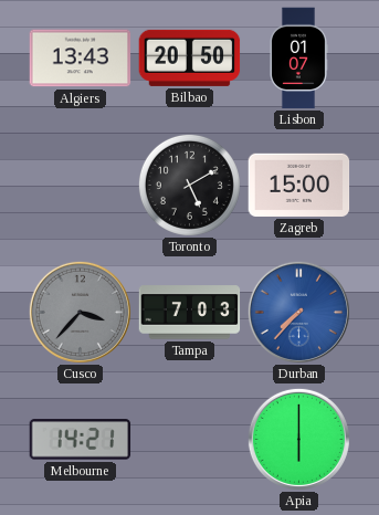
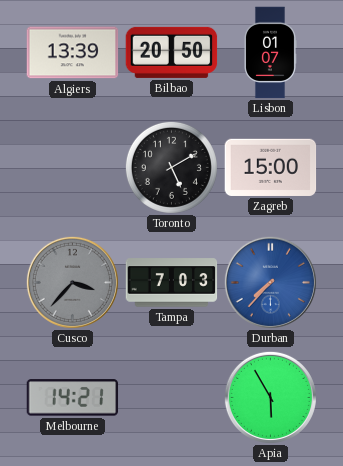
Algiers: 13:43 -> 13:39 (73, 53)
Apia: 6:00 -> 5:55 (270, 397)
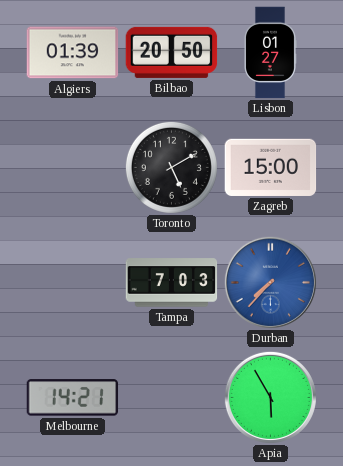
Algiers: 13:39 -> 01:39 (73, 53)
Lisbon: 01:07 -> 01:27 (271, 53)
Cusco: 3:37 -> none (72, 282)
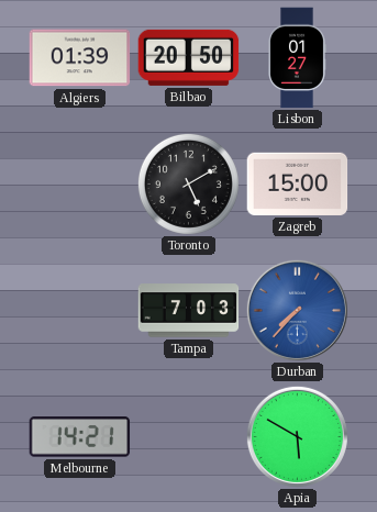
Apia: 5:55 -> 5:50 (297, 436)
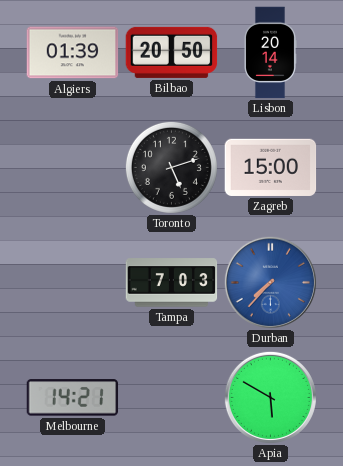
Lisbon: 01:27 -> 20:14 (271, 53)
Toronto: 5:10 -> 5:12 (171, 167)
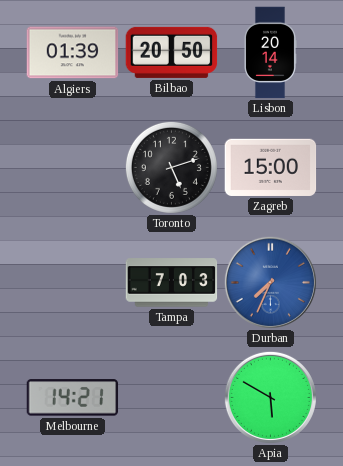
Durban: 7:37 -> 7:34 (270, 282)
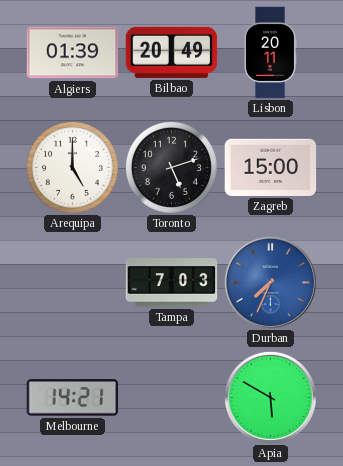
Bilbao: 20:50 -> 20:49 (172, 52)
Lisbon: 20:14 -> 20:11 (271, 53)
Arequipa: none -> 5:00 (72, 167)
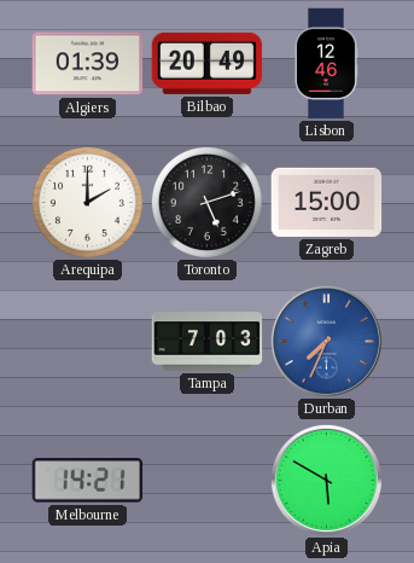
Lisbon: 20:11 -> 12:46 (327, 64)
Arequipa: 5:00 -> 2:00 (87, 202)
